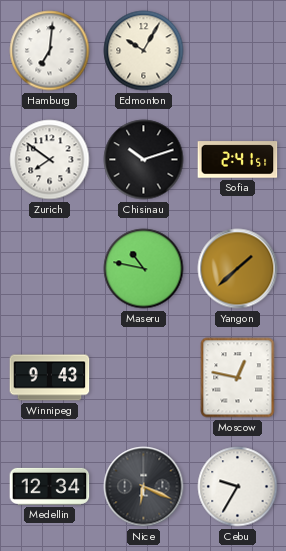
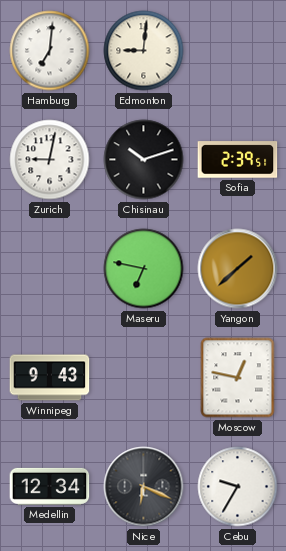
Edmonton: 10:05 -> 9:01 (144, 51)
Zurich: 7:51 -> 9:02 (50, 160)
Sofia: 2:41 -> 2:39 (238, 160)
Maseru: 10:47 -> 6:47 (144, 269)
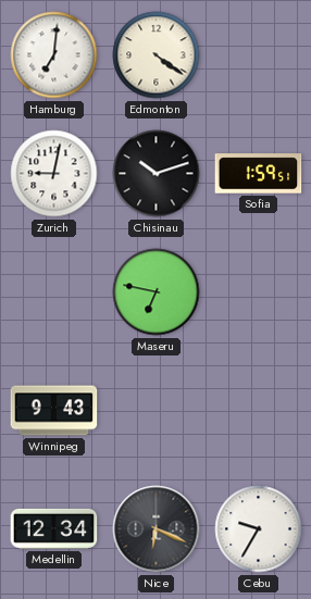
Edmonton: 9:01 -> 4:21 (157, 55)
Sofia: 2:39 -> 1:59 (259, 174)
Yangon: 1:38 -> none (238, 269)
Moscow: 12:47 -> none (238, 378)
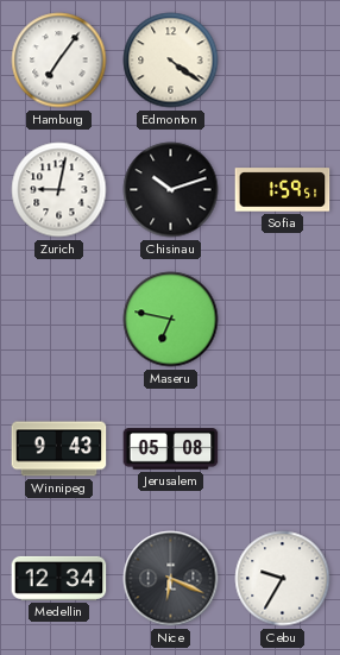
Hamburg: 7:01 -> 7:06 (59, 61)
Jerusalem: none -> 05:08 (171, 449)
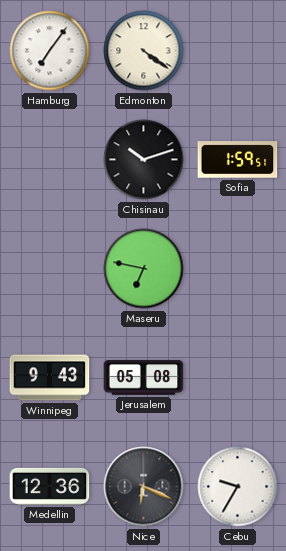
Zurich: 9:02 -> none (59, 190)
Medellin: 12:34 -> 12:36 (50, 486)
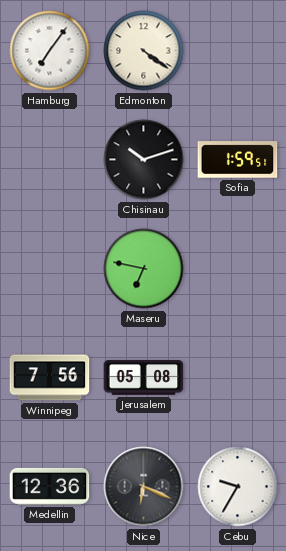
Winnipeg: 9:43 -> 7:56 (50, 378)
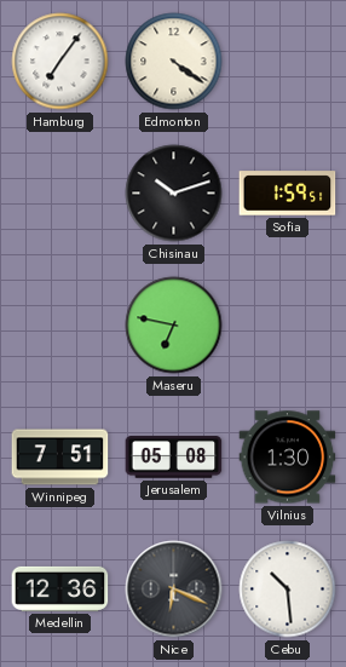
Winnipeg: 7:56 -> 7:51 (60, 458)
Vilnius: none -> 1:30 (288, 458)
Cebu: 9:35 -> 10:29 (288, 590)
